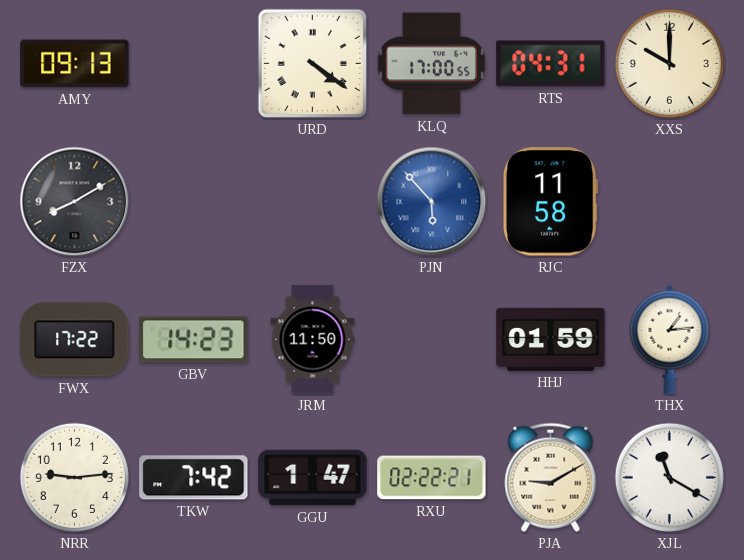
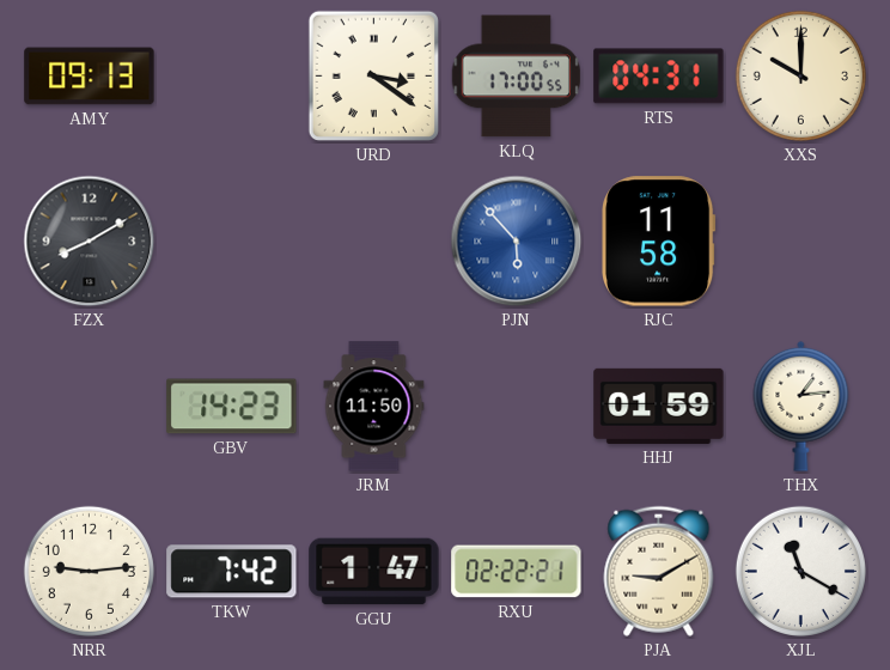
URD: 4:21 -> 3:21 (373, 75)
FWX: 17:22 -> none (75, 340)
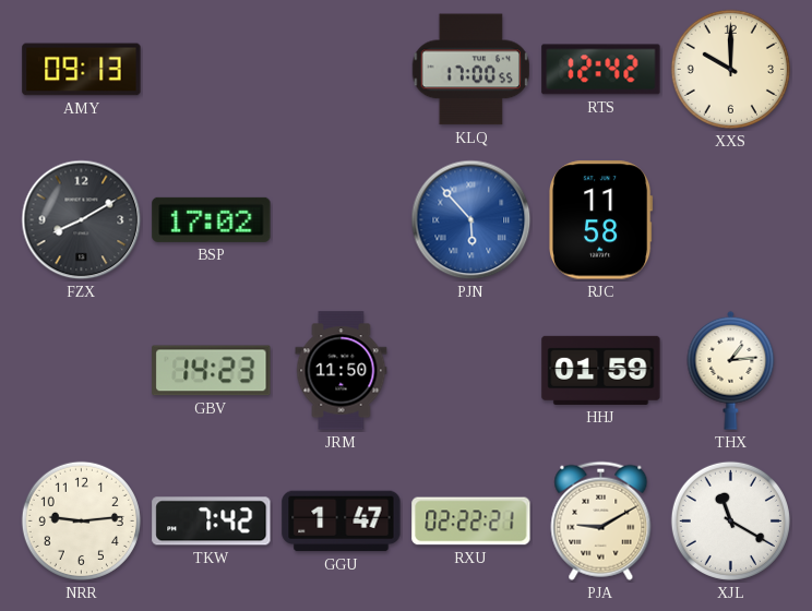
URD: 3:21 -> none (373, 75)
RTS: 04:31 -> 12:42 (601, 70)
BSP: none -> 17:02 (212, 219)
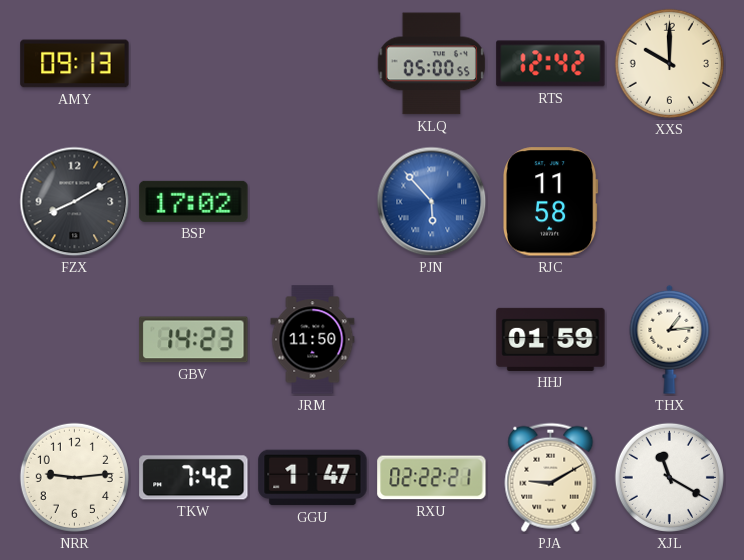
KLQ: 17:00 -> 05:00 (431, 64)
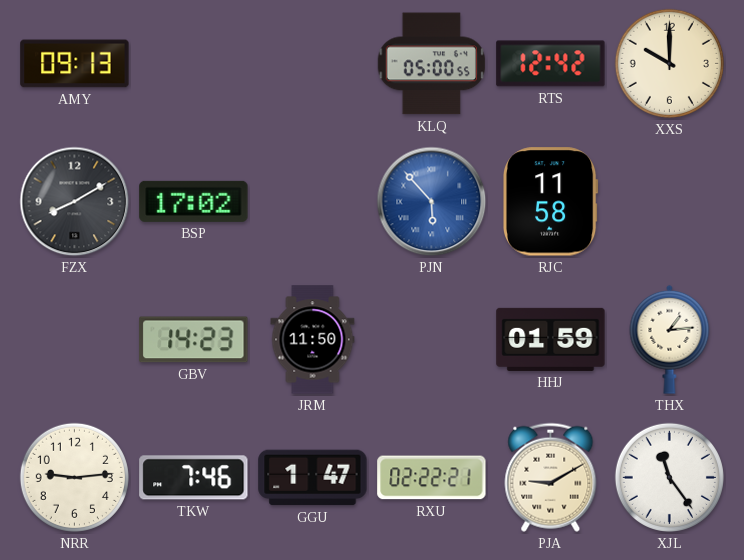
TKW: 7:42 -> 7:46 (194, 478)
XJL: 11:20 -> 11:24 (669, 477)
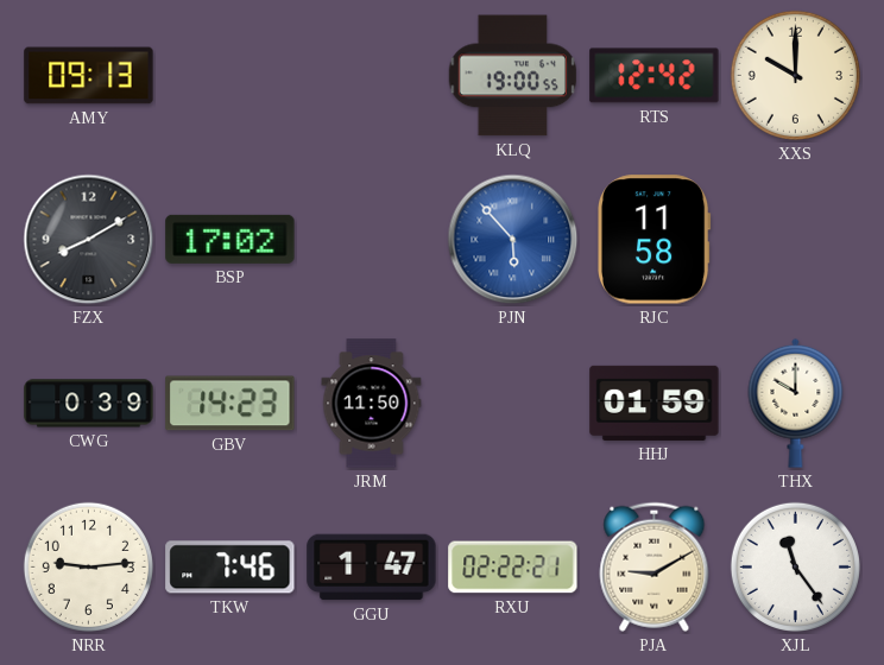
KLQ: 05:00 -> 19:00 (512, 76)
CWG: none -> 0:39 (89, 404)
THX: 1:14 -> 10:00 (796, 403)
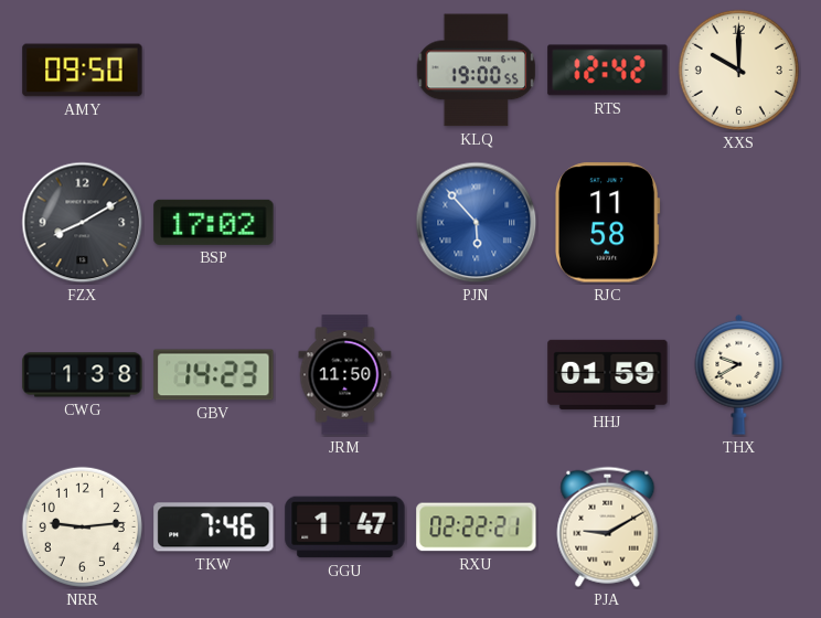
AMY: 09:13 -> 09:50 (83, 71)
CWG: 0:39 -> 1:38 (83, 375)
THX: 10:00 -> 9:40 (739, 374)
XJL: 11:24 -> none (795, 566)
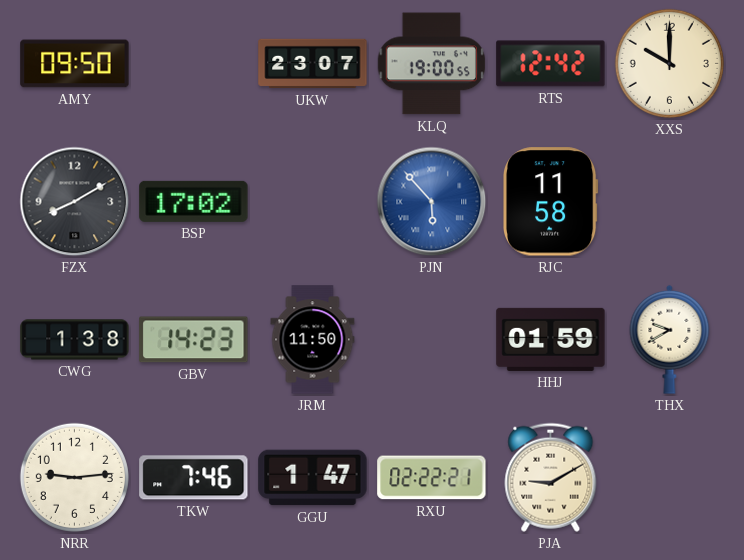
UKW: none -> 23:07 (313, 64)
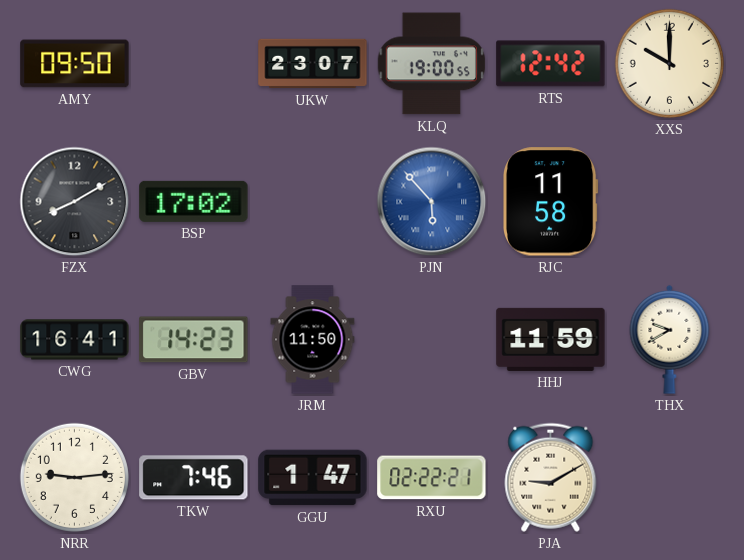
CWG: 1:38 -> 16:41 (75, 340)
HHJ: 01:59 -> 11:59 (551, 339)
